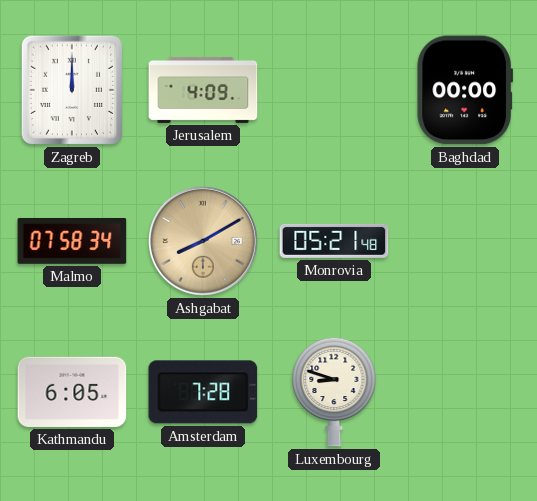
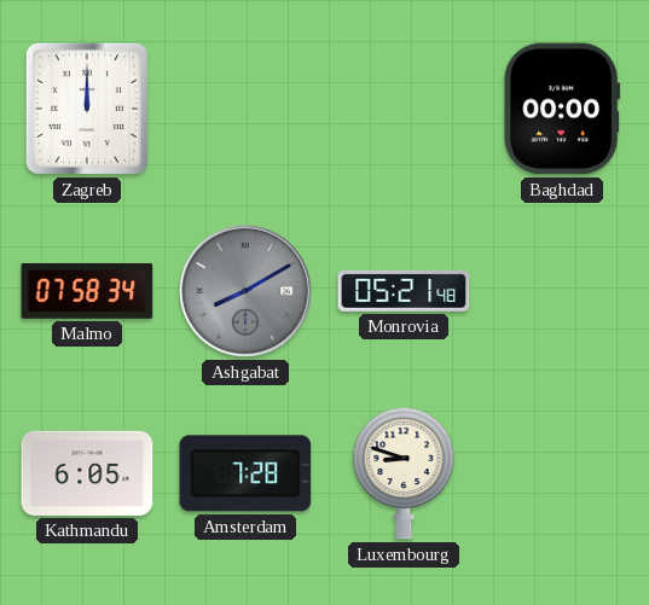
Jerusalem: 4:09 -> none (203, 90)
Ashgabat dial: champagne -> grey (245, 291)
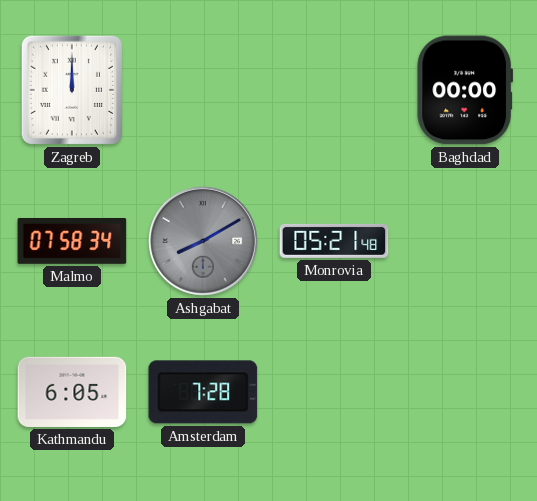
Luxembourg: 8:48 -> none (404, 473)
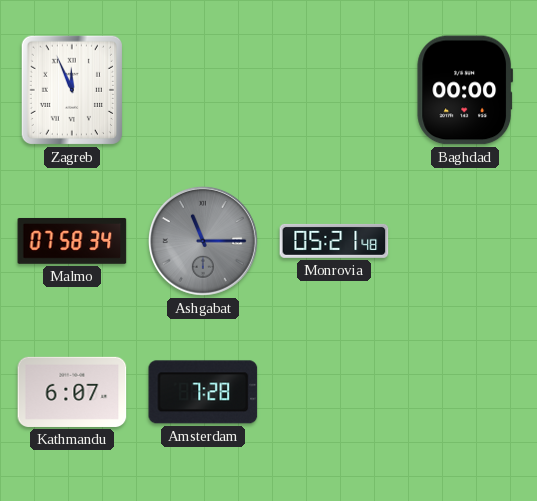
Zagreb: 12:00 -> 11:56 (72, 90)
Ashgabat: 8:10 -> 11:15 (203, 241)
Kathmandu: 6:05 -> 6:07 (72, 392)
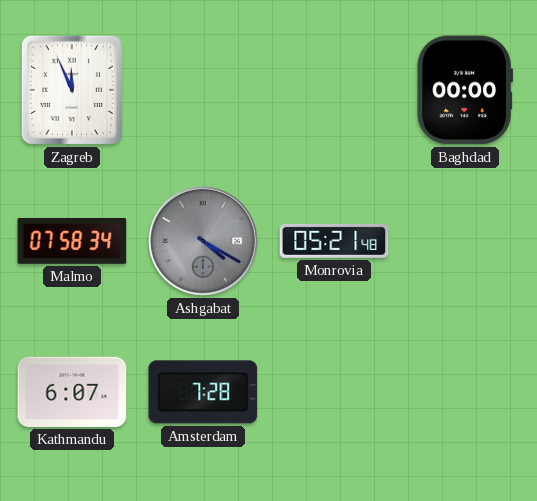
Ashgabat: 11:15 -> 4:20 (203, 241)
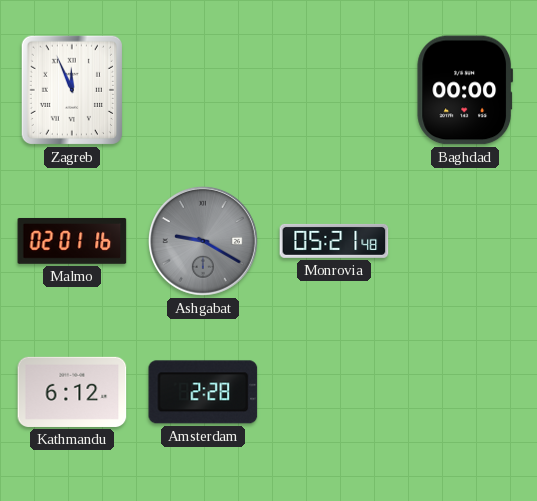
Malmo: 07:58 -> 02:01 (72, 241)
Ashgabat: 4:20 -> 9:20 (203, 241)
Kathmandu: 6:07 -> 6:12 (72, 392)
Amsterdam: 7:28 -> 2:28 (203, 392)
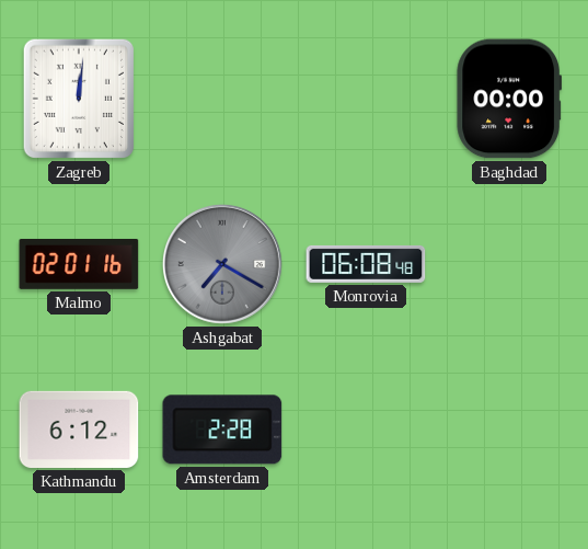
Zagreb: 11:56 -> 12:01 (79, 99)
Ashgabat: 9:20 -> 7:20 (222, 264)
Monrovia: 05:21 -> 06:08 (366, 264)
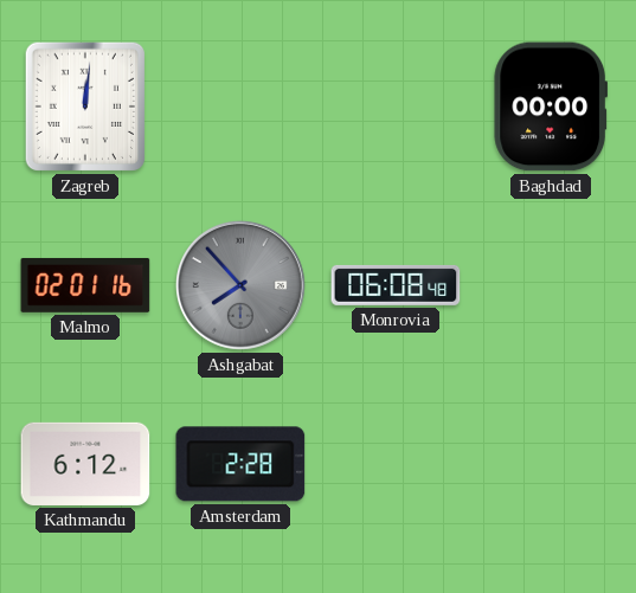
Ashgabat: 7:20 -> 7:53 (240, 285)
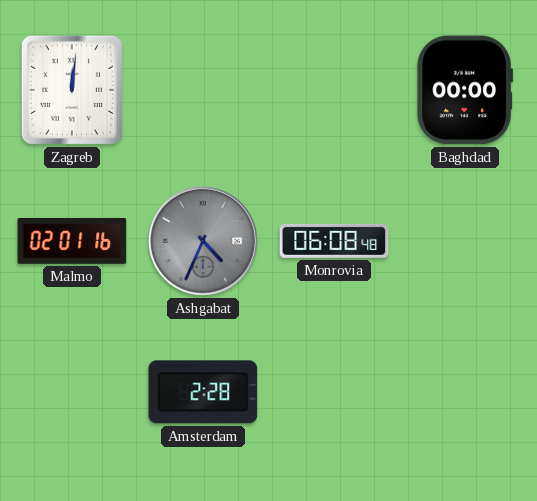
Ashgabat: 7:53 -> 4:34 (203, 241)
Kathmandu: 6:12 -> none (85, 464)
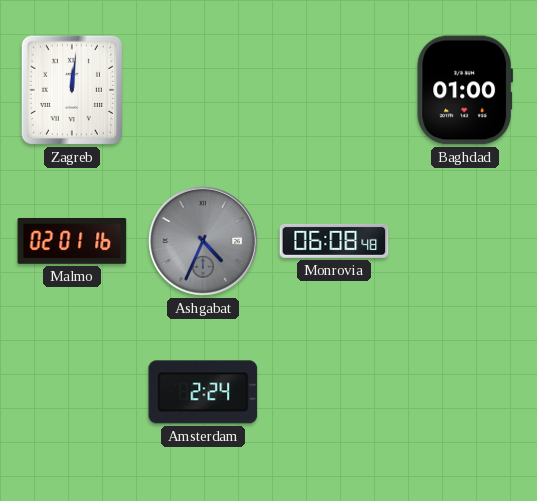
Baghdad: 00:00 -> 01:00 (465, 90)
Amsterdam: 2:28 -> 2:24 (203, 392)
